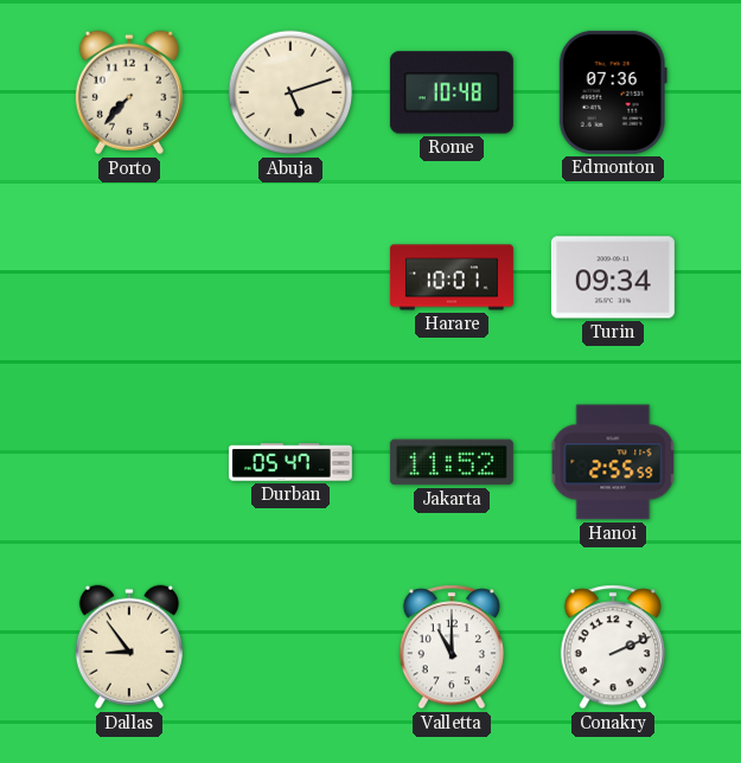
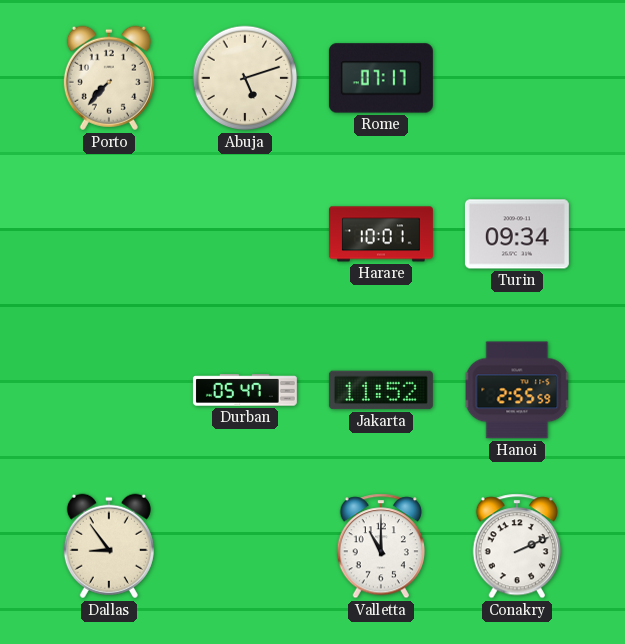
Rome: 10:48 -> 07:17 (381, 78)
Edmonton: 07:36 -> none (613, 92)
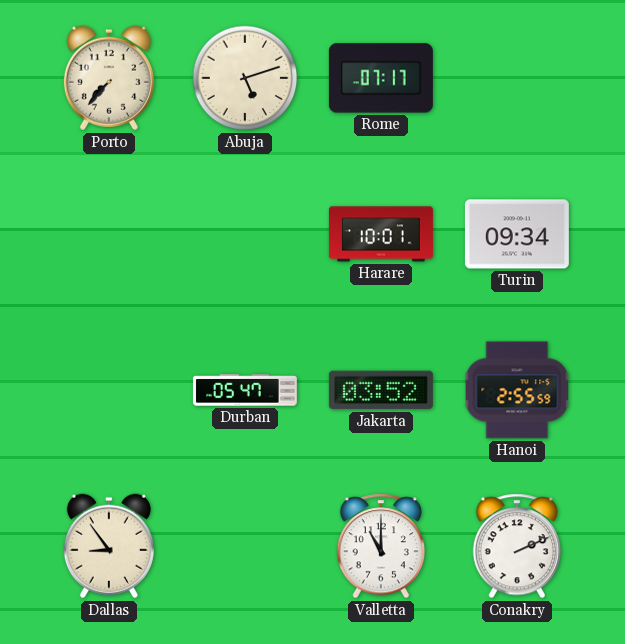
Jakarta: 11:52 -> 03:52 (381, 390)
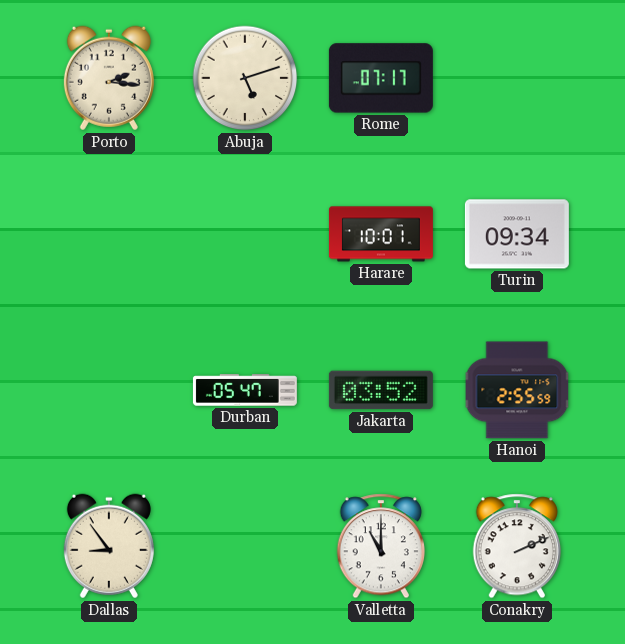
Porto: 7:37 -> 2:16 (109, 78)
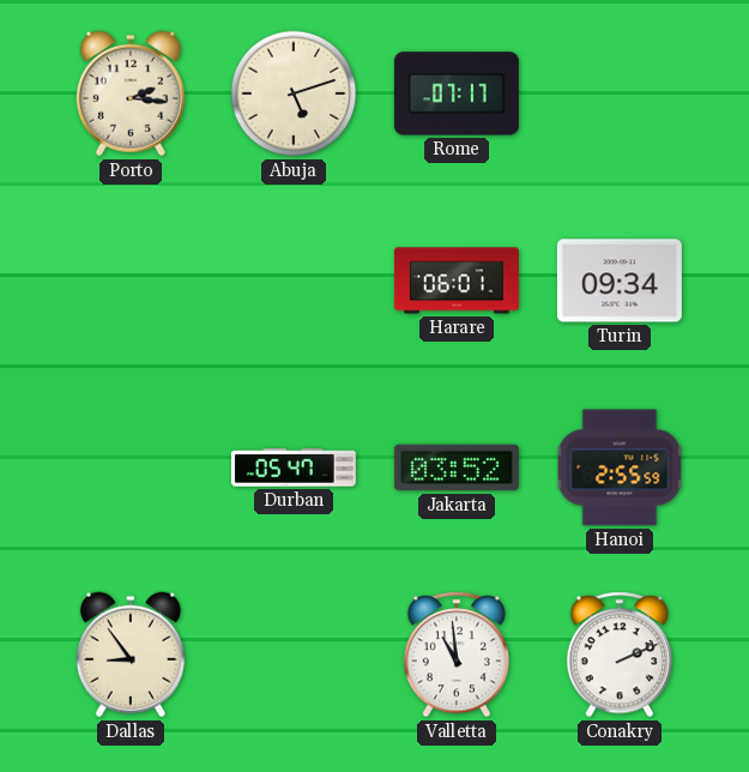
Harare: 10:01 -> 06:01 (457, 281)
Valletta: 11:00 -> 10:59 (455, 655)
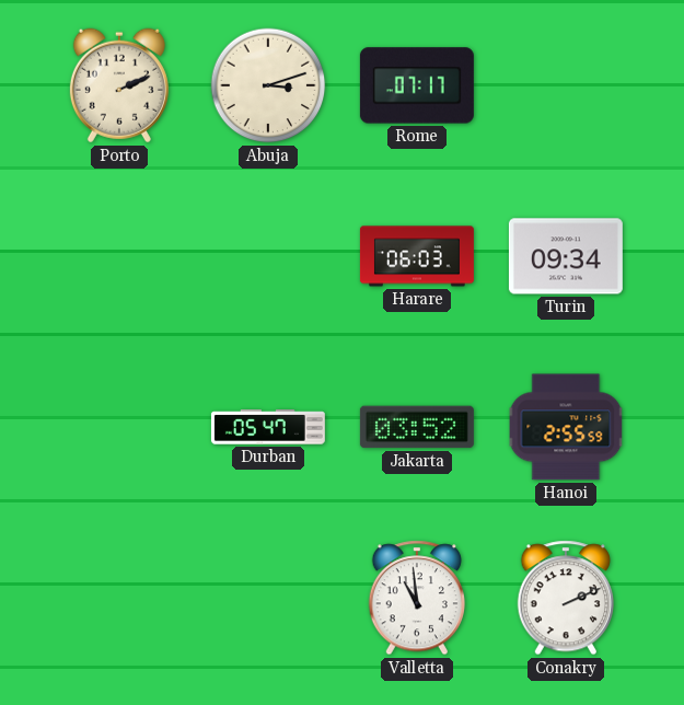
Porto: 2:16 -> 2:11 (119, 85)
Abuja: 5:12 -> 3:12 (268, 85)
Harare: 06:01 -> 06:03 (417, 256)
Dallas: 8:54 -> none (131, 655)
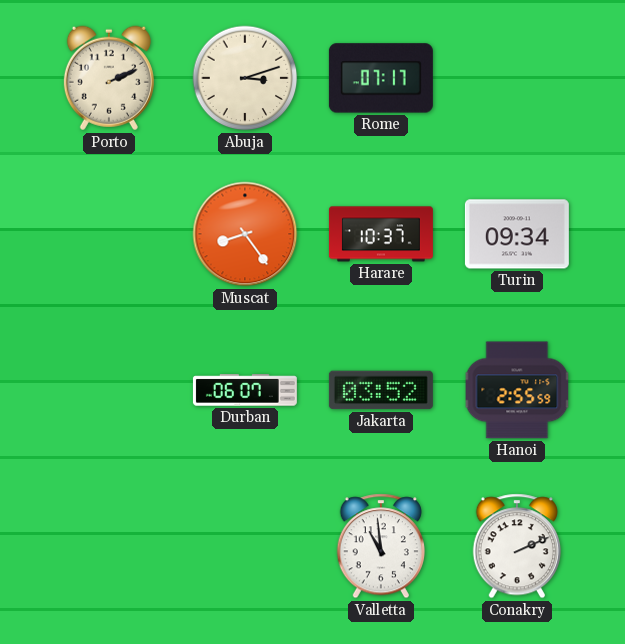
Muscat: none -> 8:24 (245, 234)
Harare: 06:03 -> 10:37 (381, 234)
Durban: 05:47 -> 06:07 (245, 390)
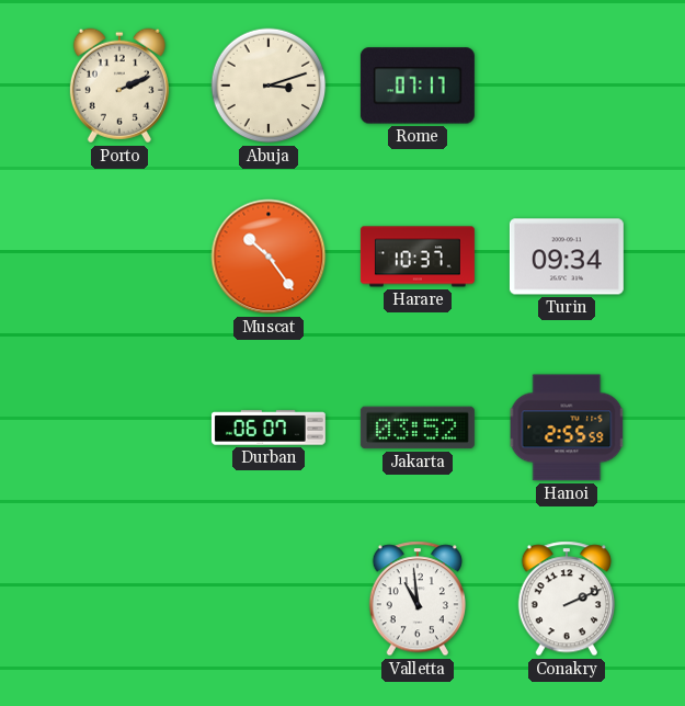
Muscat: 8:24 -> 10:24 (269, 257)
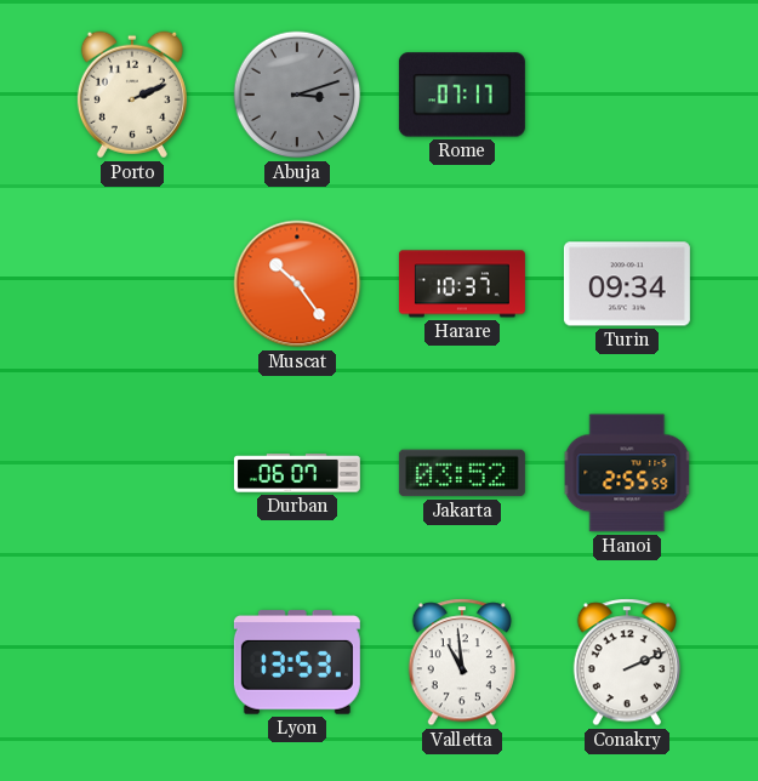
Abuja dial: cream -> grey (297, 95)
Lyon: none -> 13:53 (297, 663)
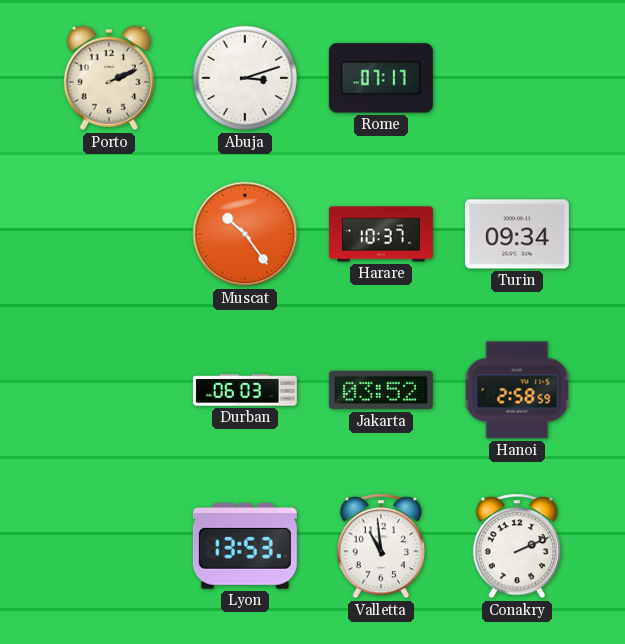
Abuja dial: grey -> white (245, 78)
Durban: 06:07 -> 06:03 (245, 390)
Hanoi: 2:55 -> 2:58 (517, 390)
